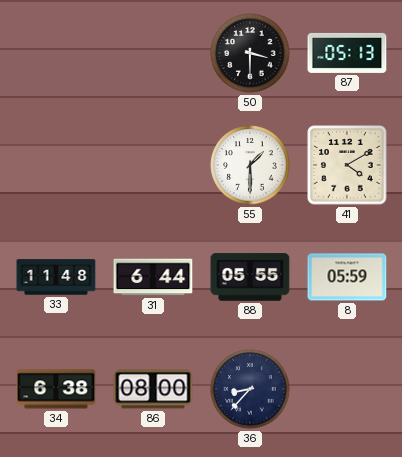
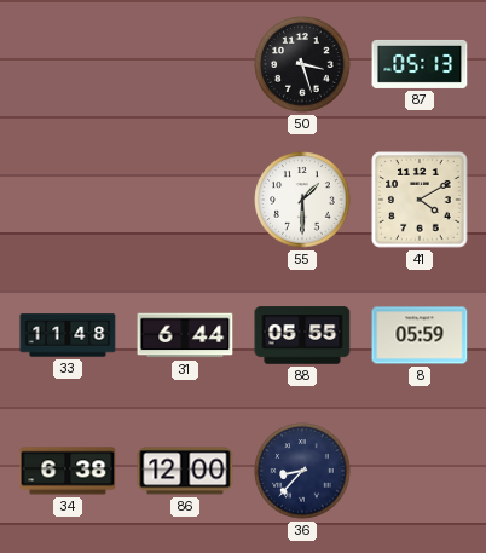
50: 3:30 -> 3:27 (302, 64)
86: 08:00 -> 12:00 (185, 471)
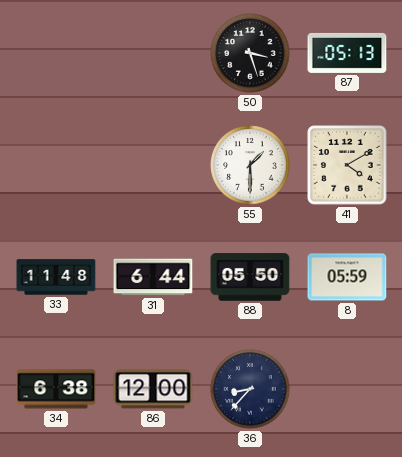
88: 05:55 -> 05:50 (250, 277)
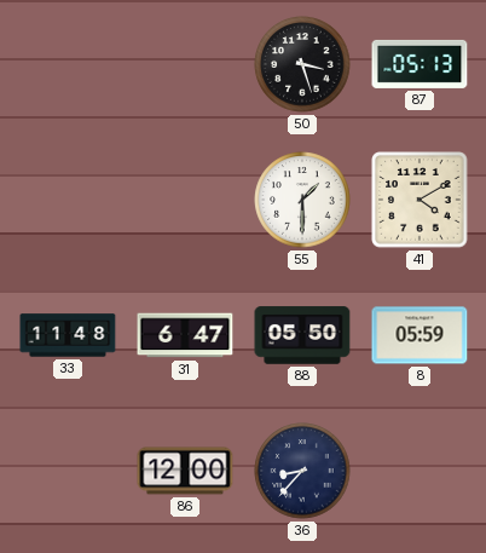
31: 6:44 -> 6:47 (185, 335)
34: 6:38 -> none (56, 389)
